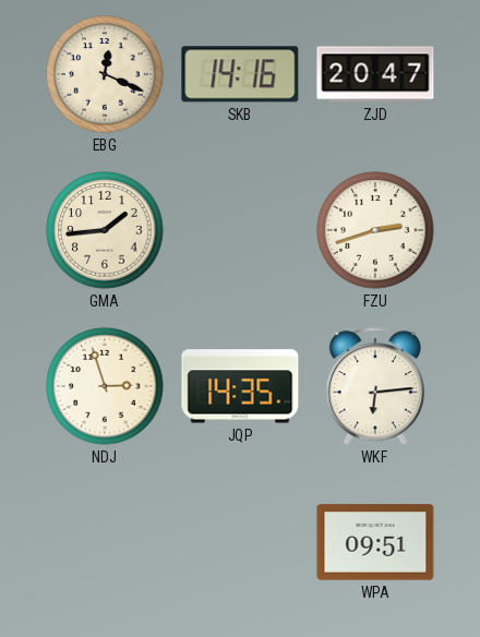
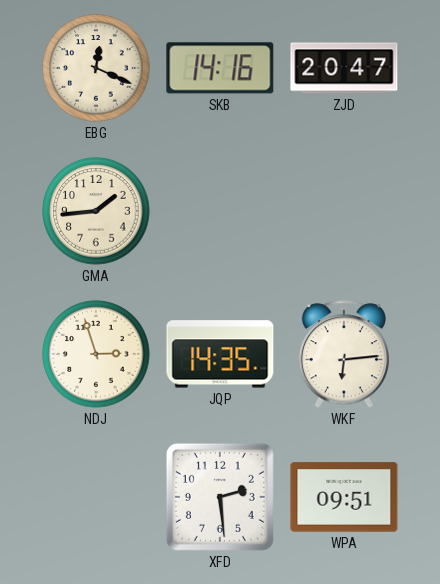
FZU: 2:42 -> none (375, 230)
XFD: none -> 2:29 (220, 497)
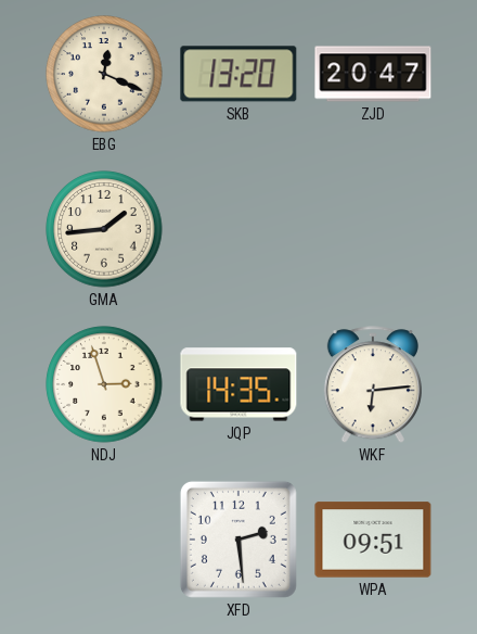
SKB: 14:16 -> 13:20 (238, 74)
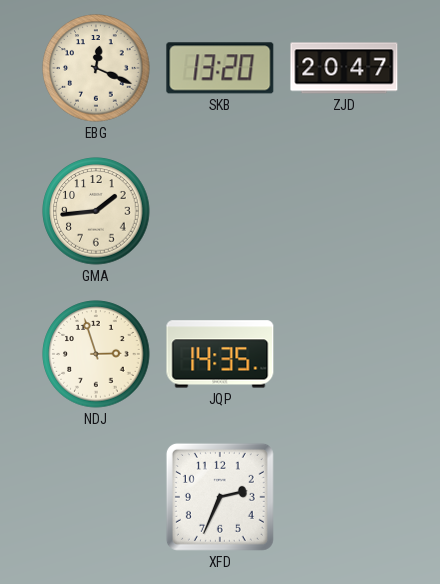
WKF: 6:14 -> none (373, 385)
XFD: 2:29 -> 2:34 (220, 497)
WPA: 09:51 -> none (373, 540)
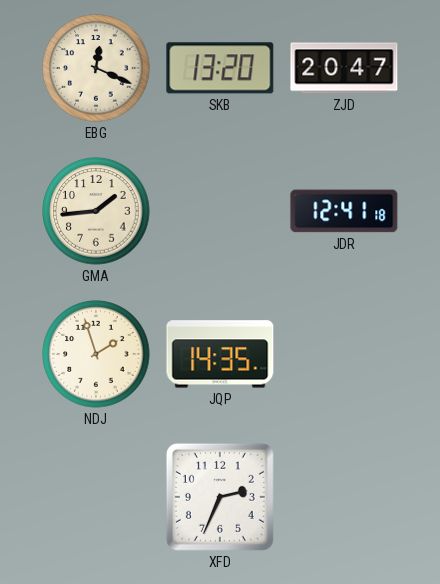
JDR: none -> 12:41 (344, 211)
NDJ: 2:57 -> 1:57 (96, 354)
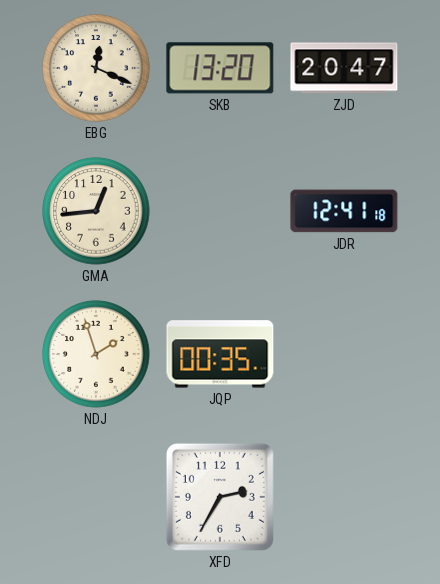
GMA: 1:44 -> 12:44 (96, 211)
JQP: 14:35 -> 00:35 (220, 354)
XFD: 2:34 -> 2:35 (220, 497)
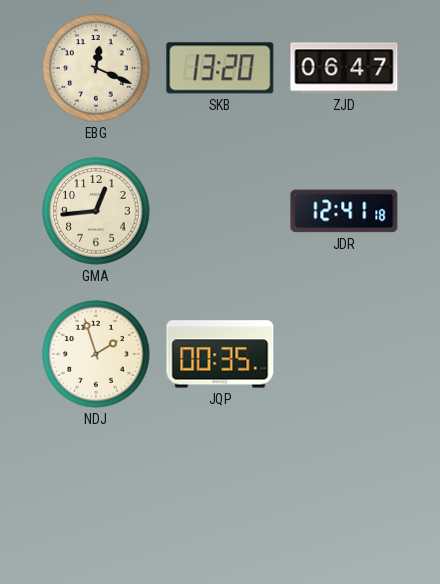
ZJD: 20:47 -> 06:47 (344, 68)
XFD: 2:35 -> none (220, 497)
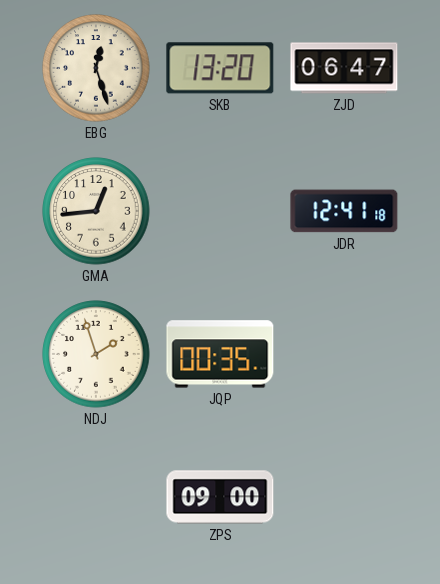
EBG: 12:19 -> 12:27 (96, 68)
ZPS: none -> 09:00 (220, 497)
